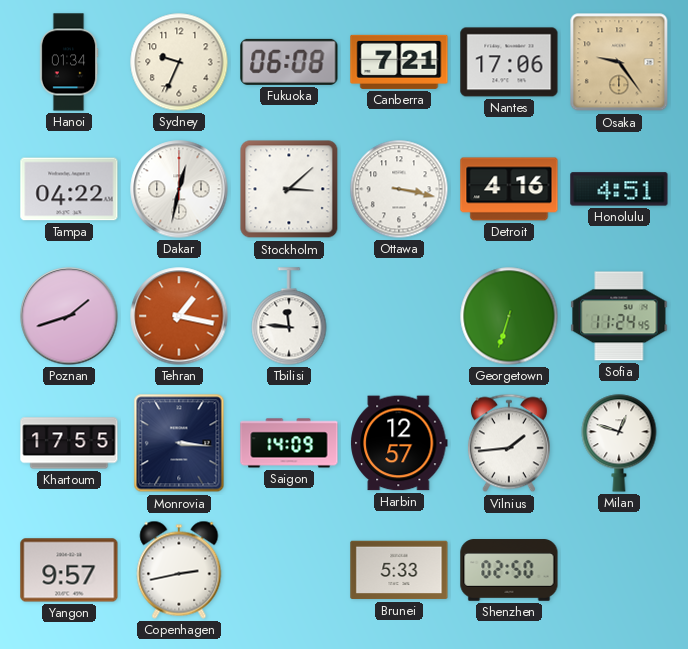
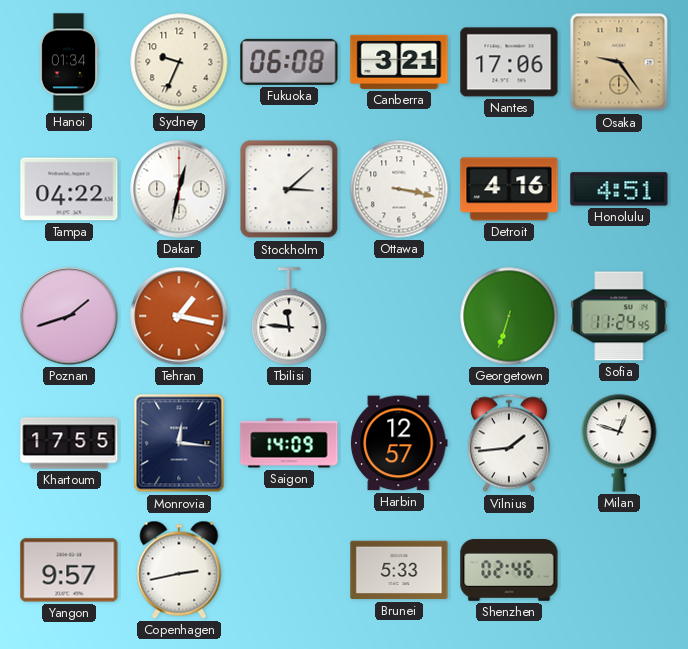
Canberra: 7:21 -> 3:21 (399, 62)
Monrovia: 3:16 -> 12:16 (179, 443)
Shenzhen: 02:50 -> 02:46 (509, 570)
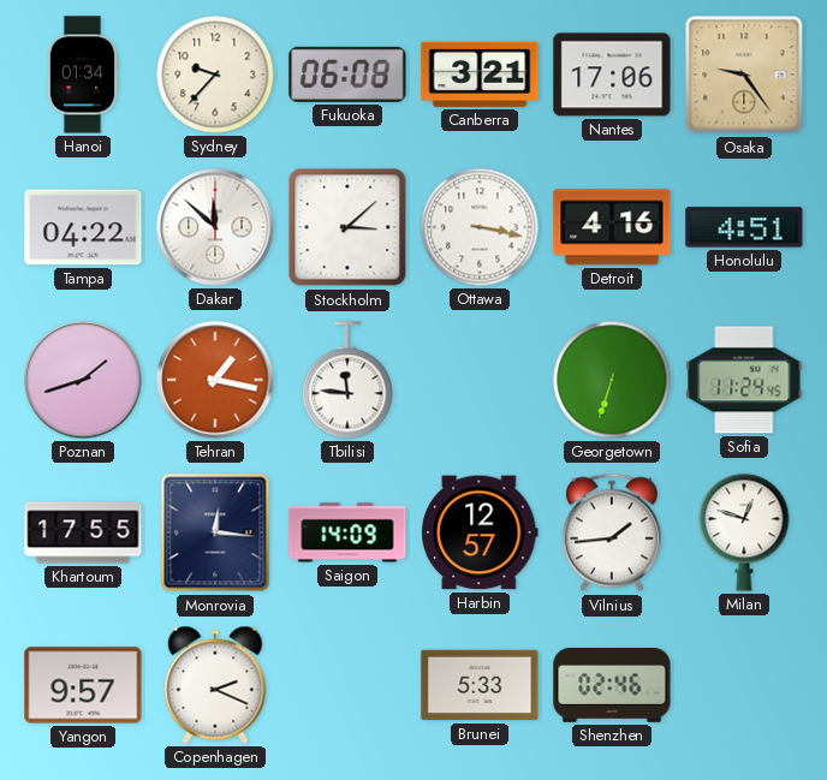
Sydney: 9:34 -> 9:37 (215, 75)
Dakar: 12:32 -> 11:52 (215, 227)
Copenhagen: 2:43 -> 2:19 (215, 685)
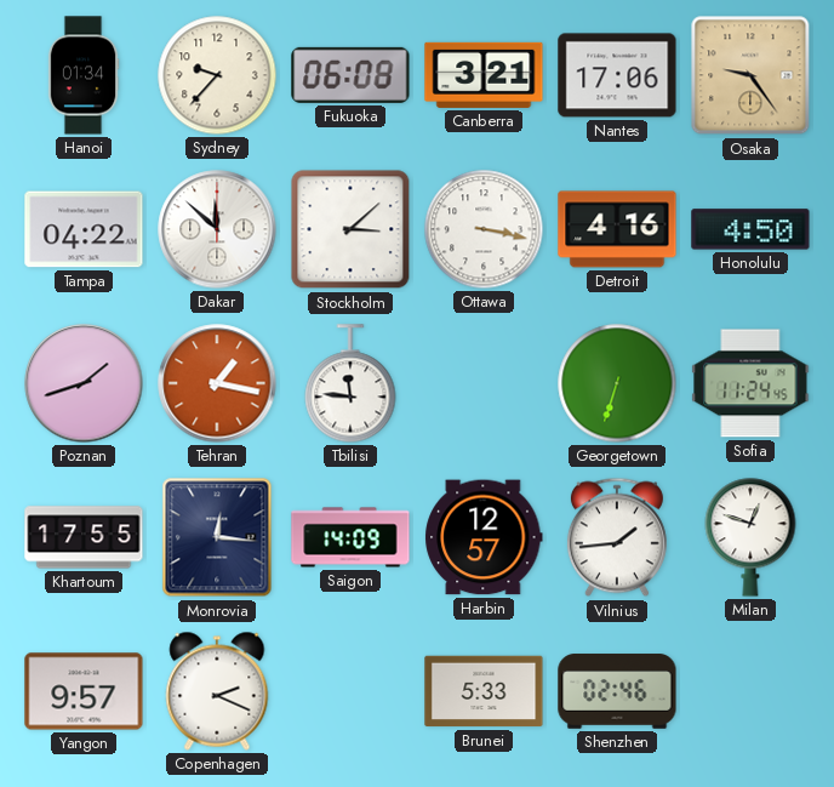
Honolulu: 4:51 -> 4:50 (750, 229)
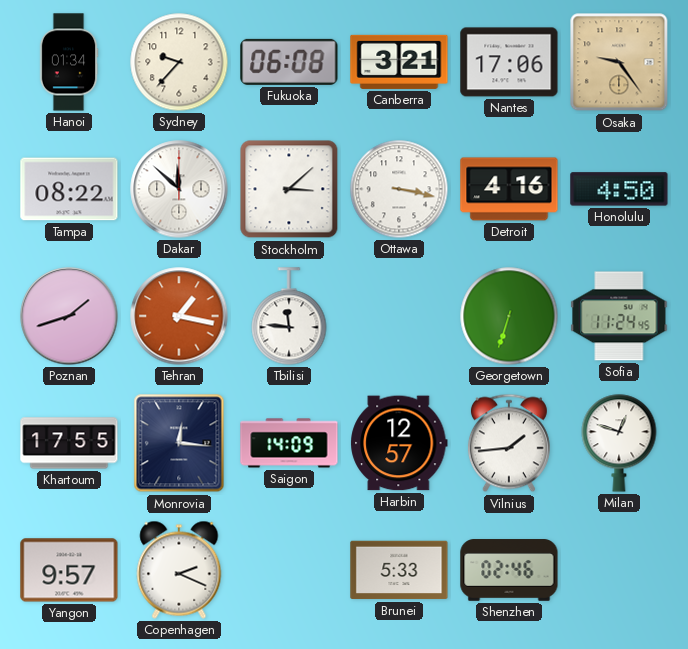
Tampa: 04:22 -> 08:22 (69, 189)
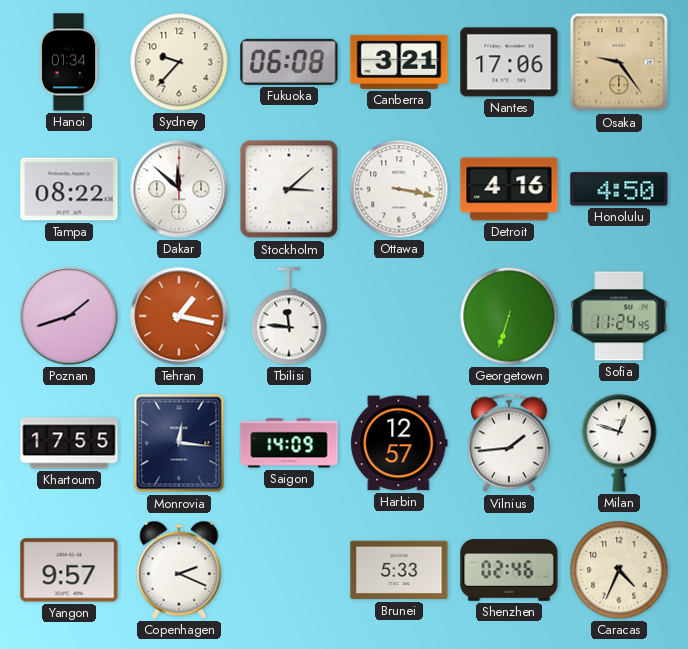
Caracas: none -> 4:34 (619, 570)
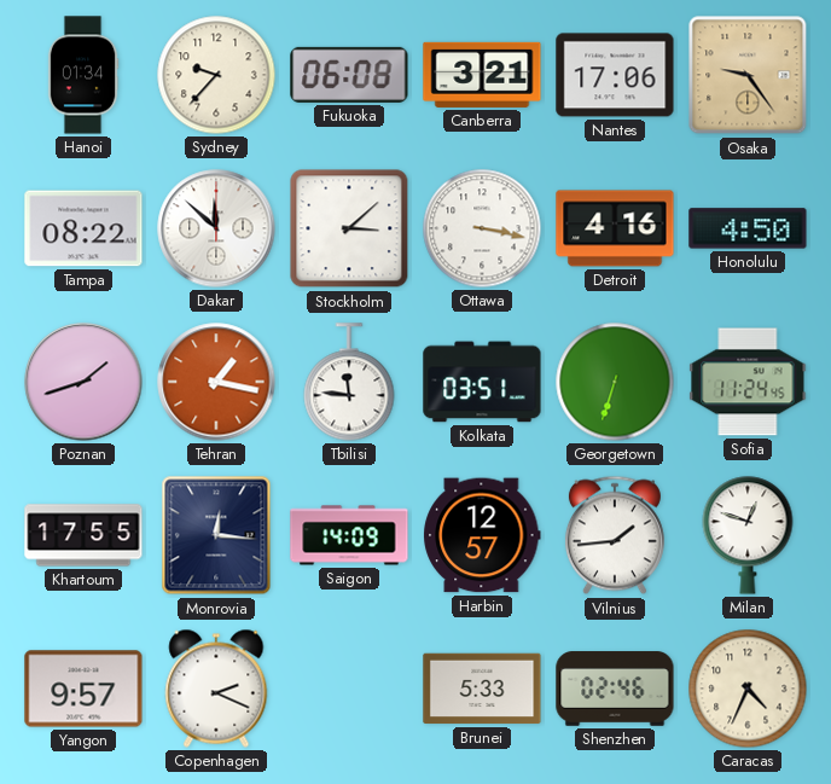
Kolkata: none -> 03:51 (482, 382)
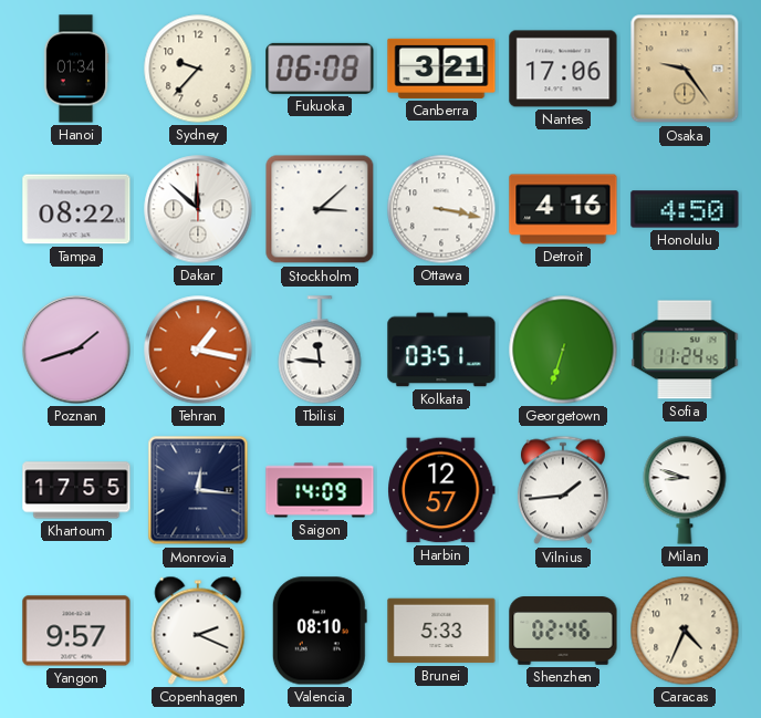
Milan: 12:48 -> 8:48 (685, 490)
Valencia: none -> 08:10 (320, 631)
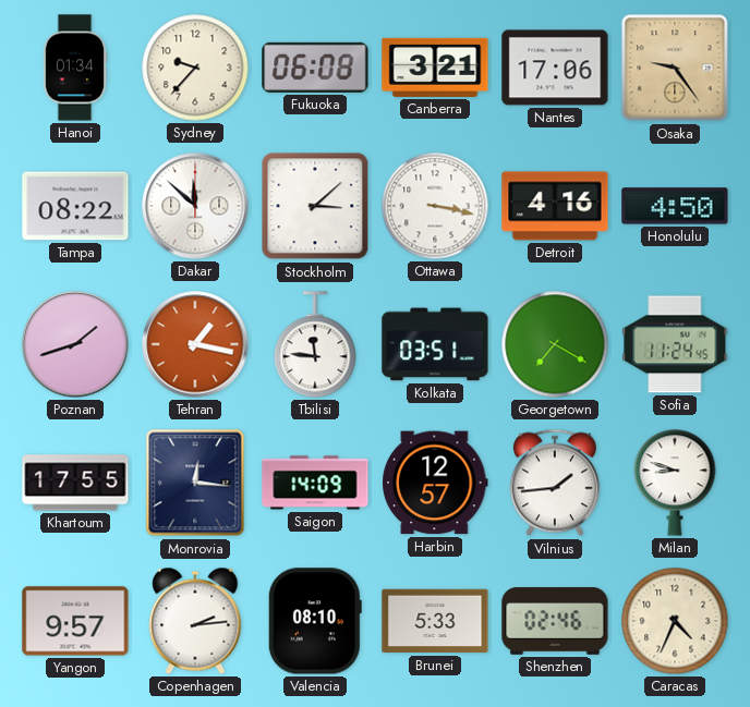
Georgetown: 6:33 -> 7:20 (555, 344)
Copenhagen: 2:19 -> 2:14 (195, 621)
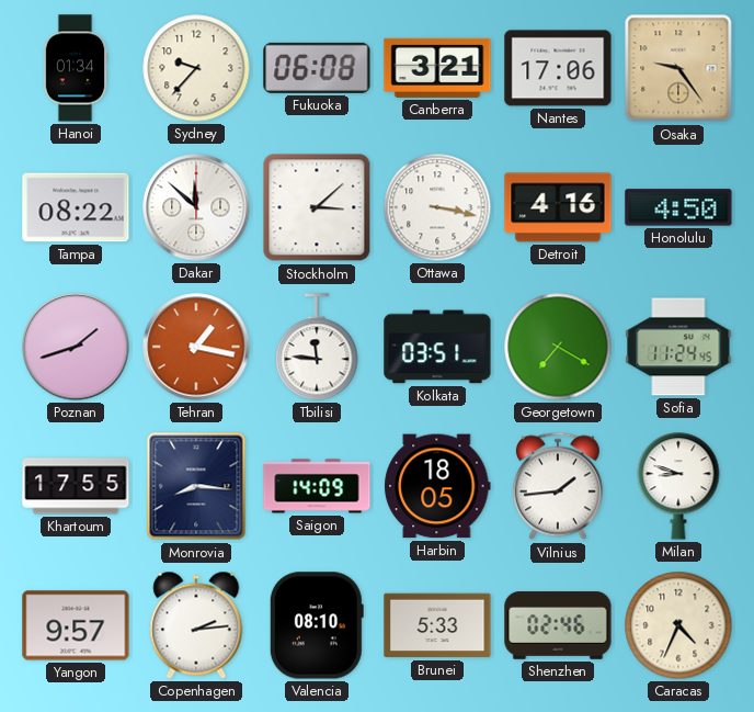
Monrovia: 12:16 -> 8:16 (196, 486)
Harbin: 12:57 -> 18:05 (437, 486)
